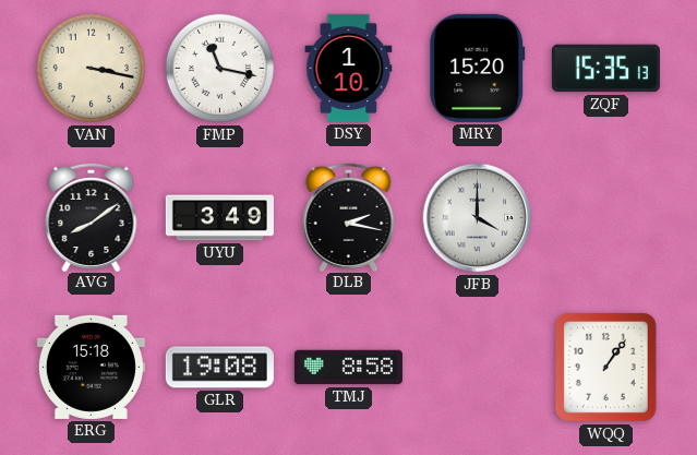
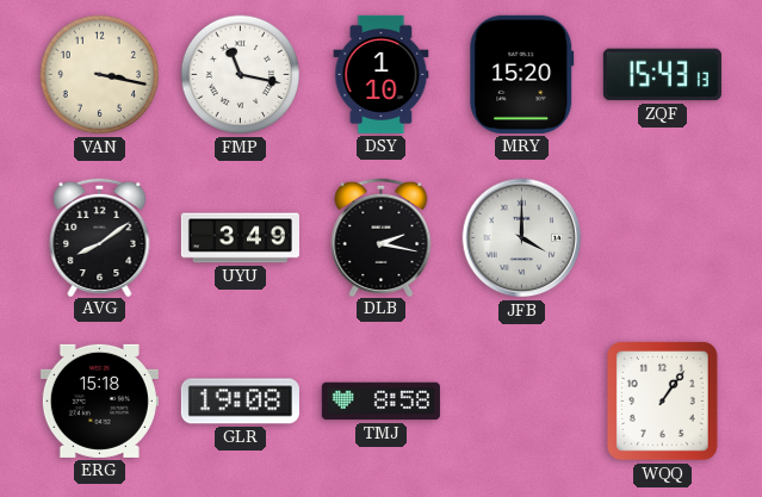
ZQF: 15:35 -> 15:43 (662, 75)
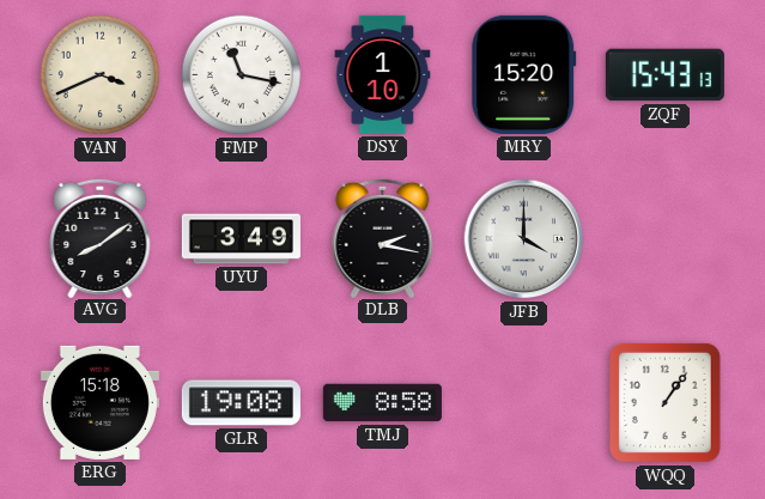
VAN: 3:17 -> 3:41 (101, 75)
